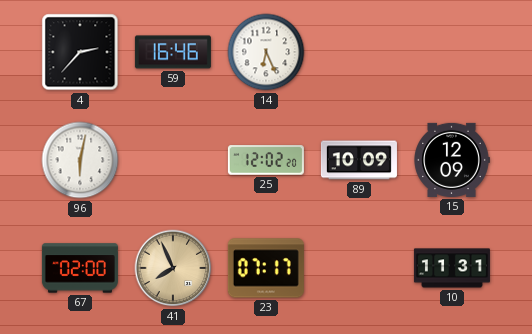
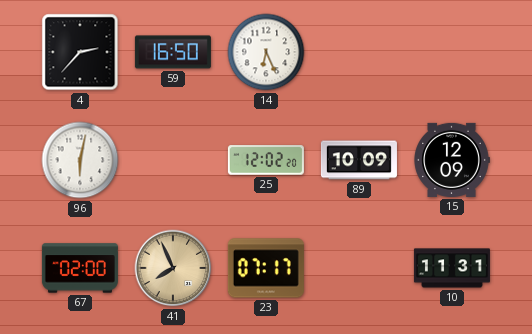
59: 16:46 -> 16:50 (173, 52)
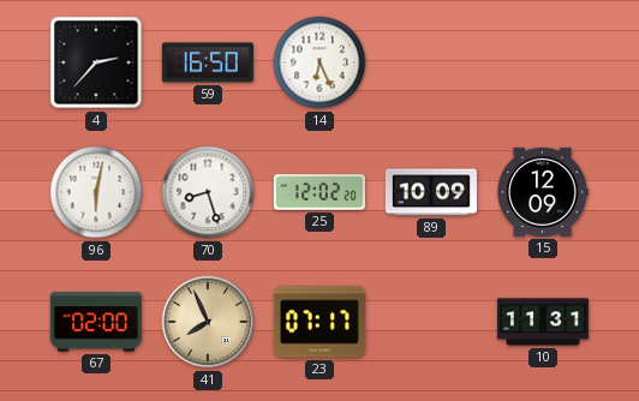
70: none -> 8:27 (208, 192)
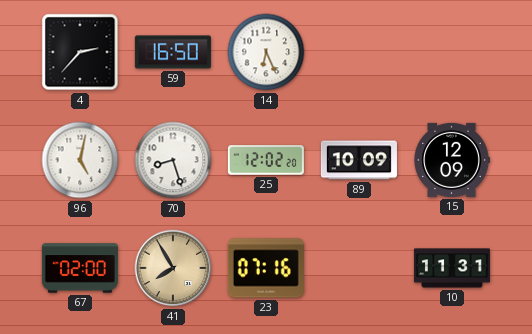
96: 6:02 -> 5:02 (80, 160)
41: 7:56 -> 7:55 (173, 268)
23: 07:17 -> 07:16 (266, 268)
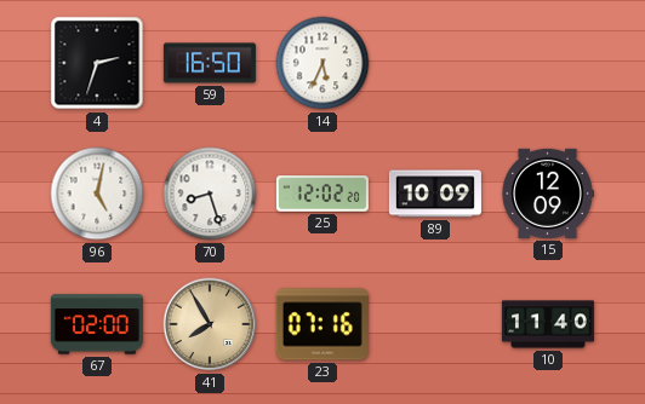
4: 2:37 -> 2:33 (97, 63)
14: 6:26 -> 5:34 (322, 63)
10: 11:31 -> 11:40 (548, 324)
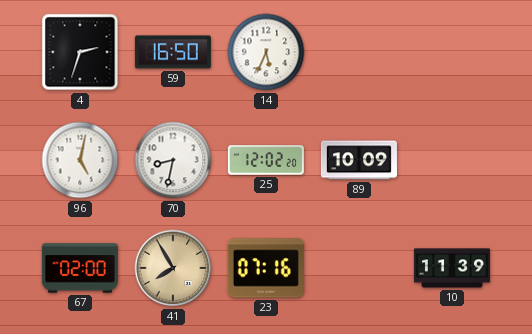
70: 8:27 -> 8:32 (173, 160)
15: 12:09 -> none (548, 194)
10: 11:40 -> 11:39 (452, 268)
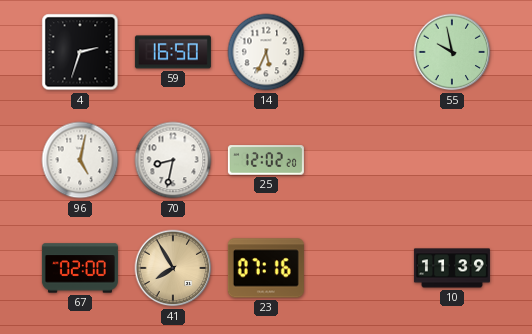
55: none -> 9:58 (452, 52)
89: 10:09 -> none (359, 160)
